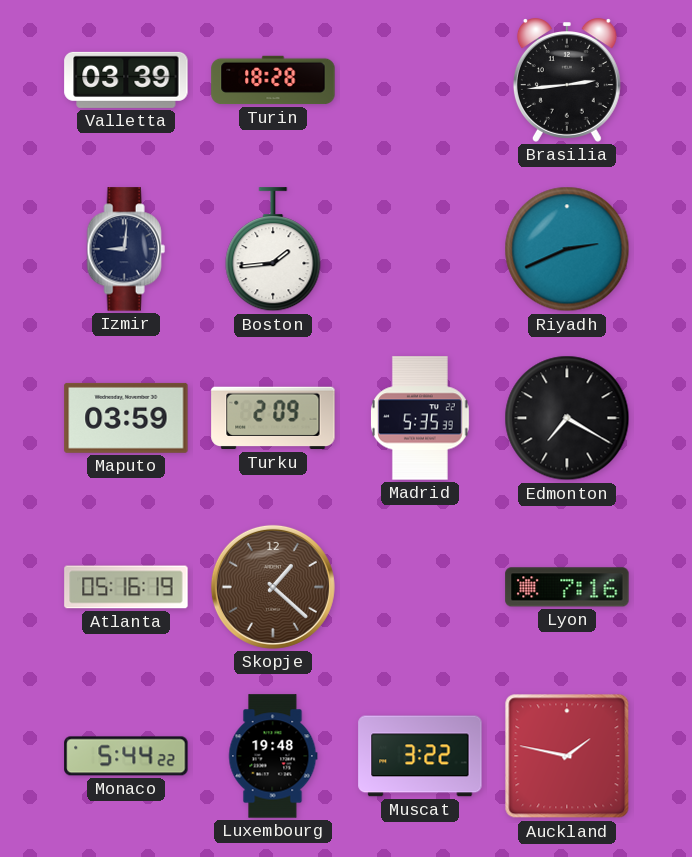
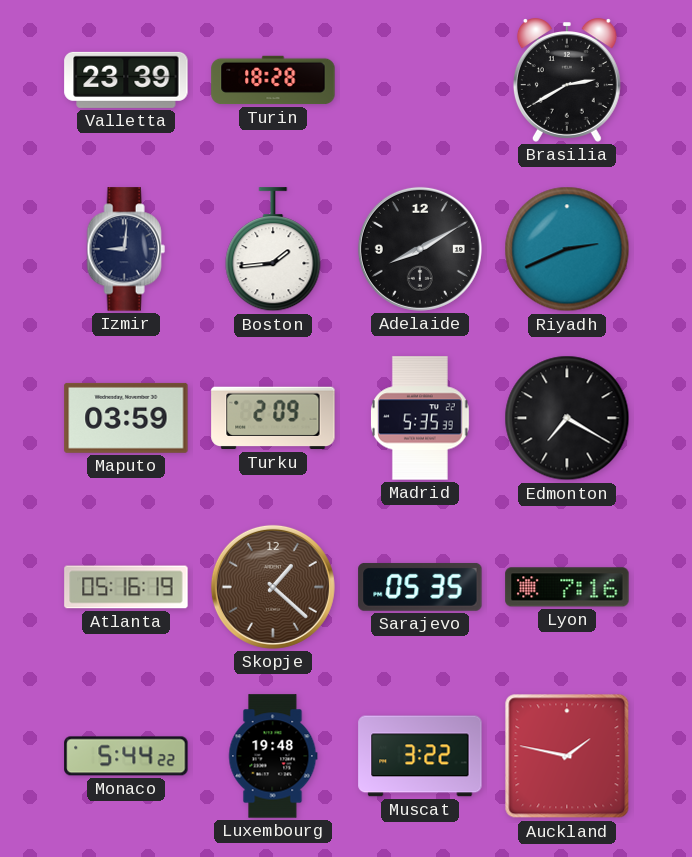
Valletta: 03:39 -> 23:39 (126, 80)
Brasilia: 2:44 -> 2:40 (567, 80)
Adelaide: none -> 8:10 (420, 249)
Sarajevo: none -> 05:35 (420, 587)
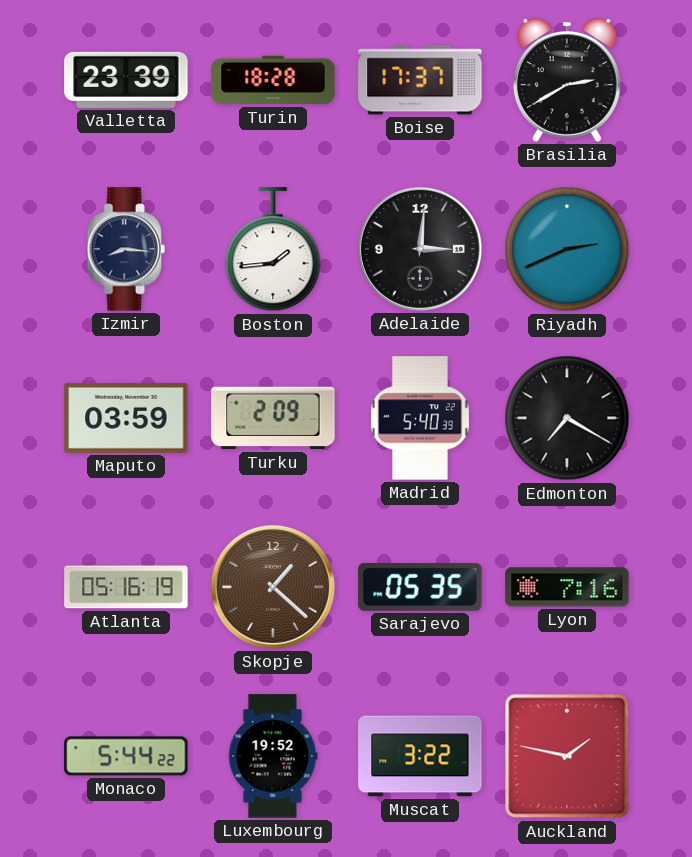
Boise: none -> 17:37 (420, 80)
Izmir: 9:01 -> 8:16 (126, 249)
Adelaide: 8:10 -> 3:01 (420, 249)
Madrid: 5:35 -> 5:40 (421, 418)
Luxembourg: 19:48 -> 19:52 (273, 756)
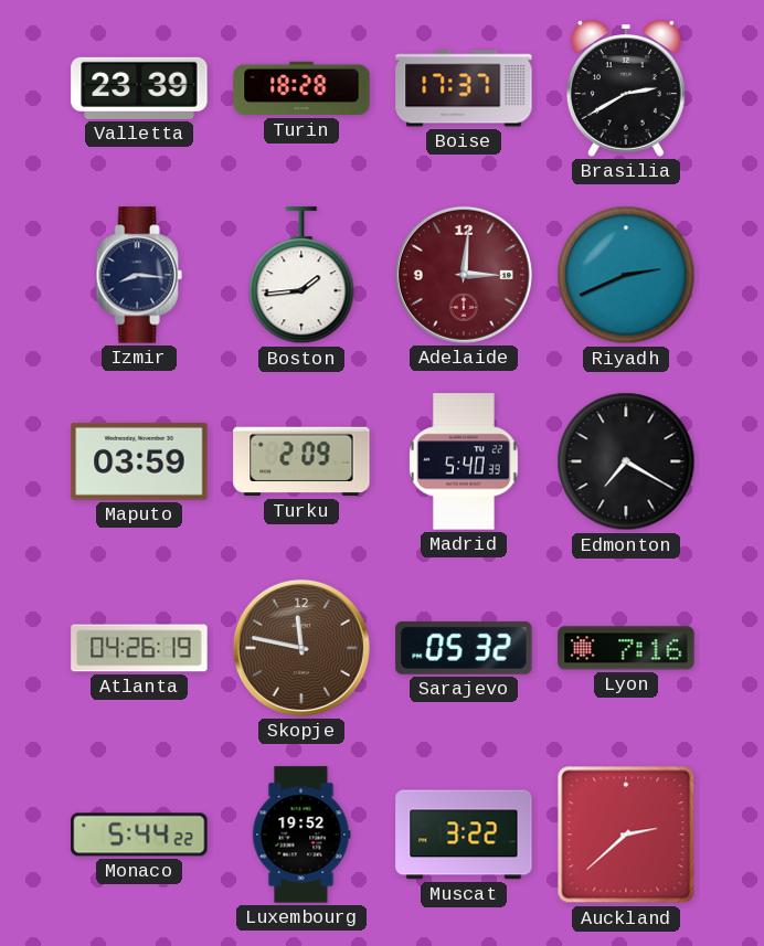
Adelaide dial: black -> burgundy (464, 275)
Atlanta: 05:16 -> 04:26 (139, 648)
Skopje: 1:22 -> 11:47 (301, 648)
Sarajevo: 05:35 -> 05:32 (464, 648)
Auckland: 1:47 -> 2:38 (626, 835)
